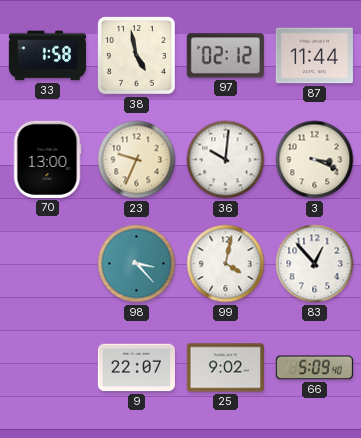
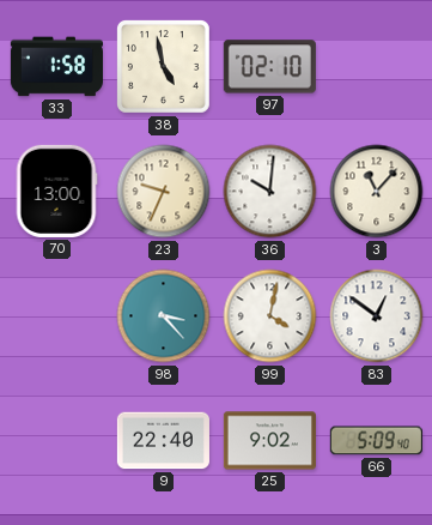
97: 02:12 -> 02:10 (269, 67)
87: 11:44 -> none (314, 56)
3: 3:19 -> 11:07 (377, 192)
83: 12:53 -> 12:51 (377, 316)
9: 22:07 -> 22:40 (163, 441)
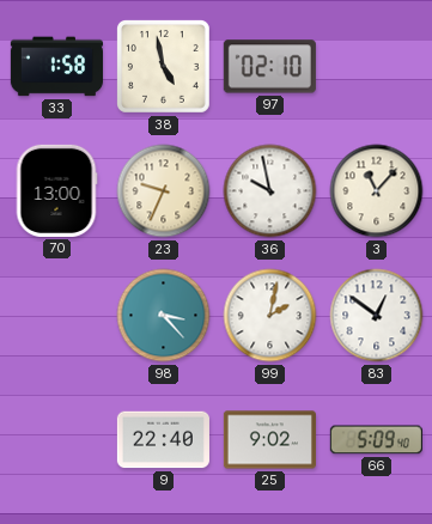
36: 10:01 -> 9:58 (270, 191)
99: 4:02 -> 2:02 (270, 316)
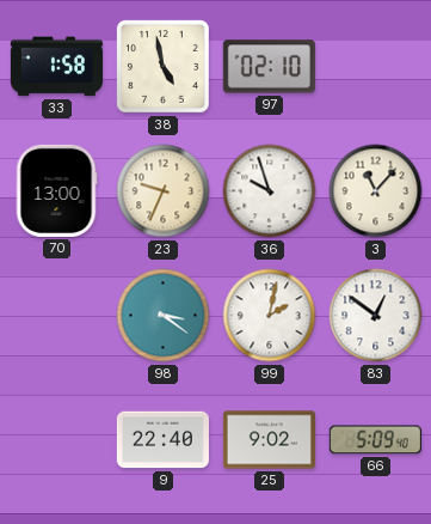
36: 9:58 -> 9:57 (270, 191)
98: 3:23 -> 3:21 (164, 316)
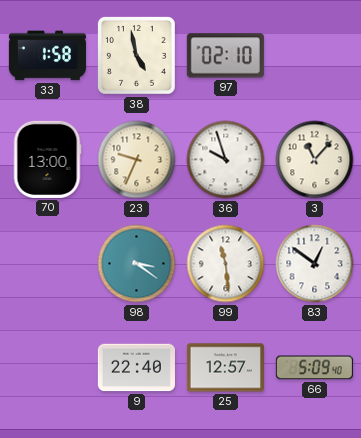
99: 2:02 -> 11:29 (226, 264)
25: 9:02 -> 12:57 (225, 368)
